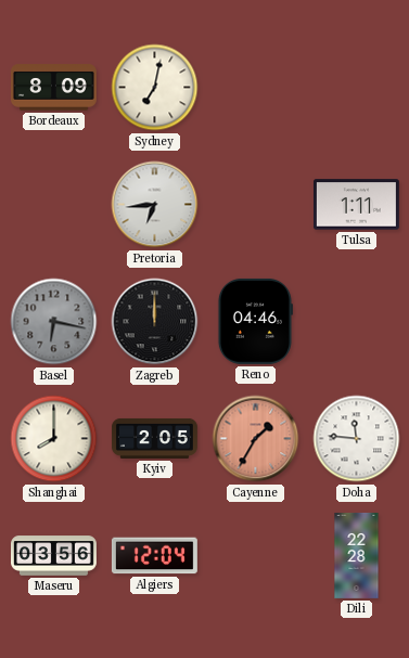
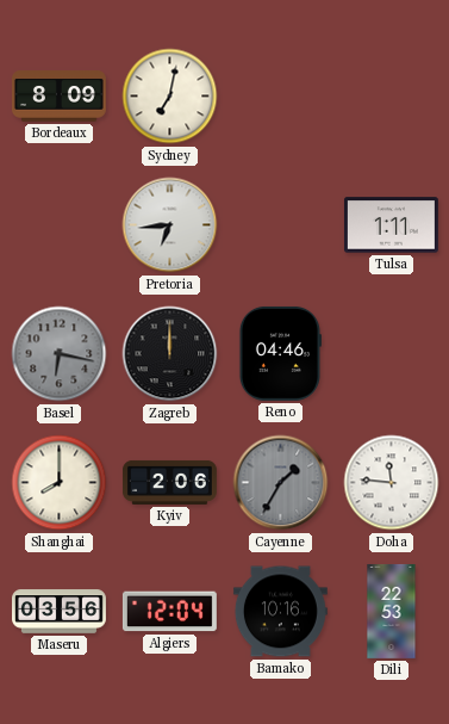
Kyiv: 2:05 -> 2:06 (169, 482)
Cayenne dial: salmon -> grey (281, 483)
Bamako: none -> 10:16 (280, 612)
Dili: 22:28 -> 22:53 (392, 611)
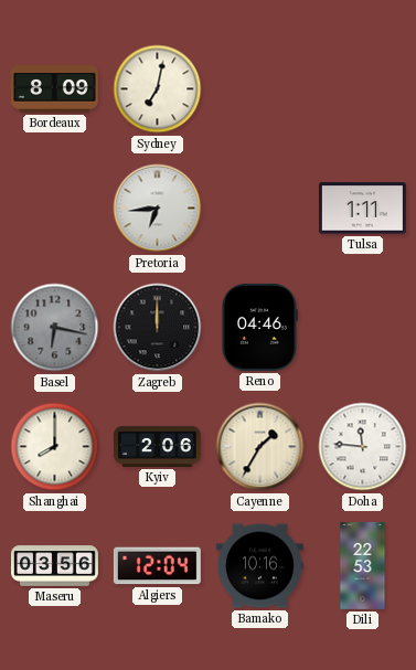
Cayenne dial: grey -> cream (260, 447)
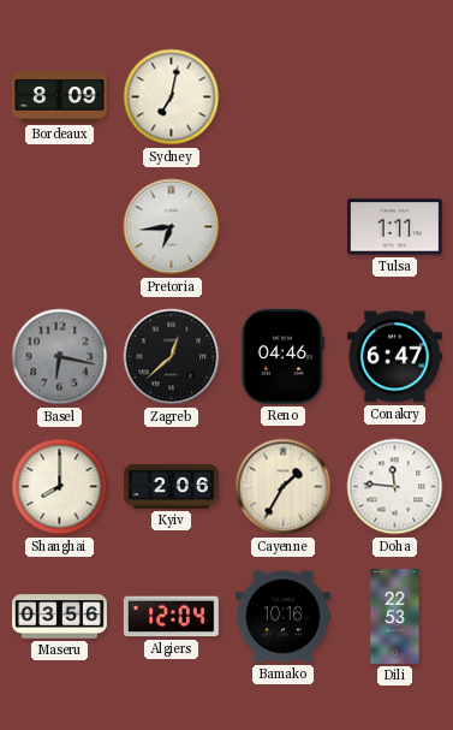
Zagreb: 12:00 -> 12:38 (172, 357)
Conakry: none -> 6:47 (394, 357)
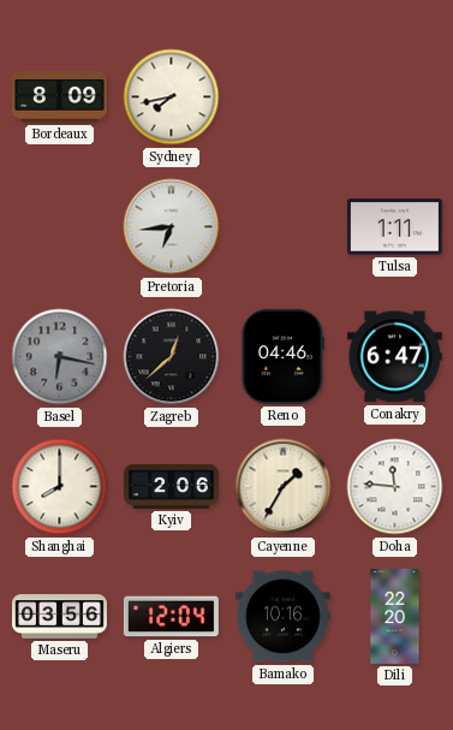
Sydney: 7:02 -> 7:43 (172, 97)
Dili: 22:53 -> 22:20 (395, 616)
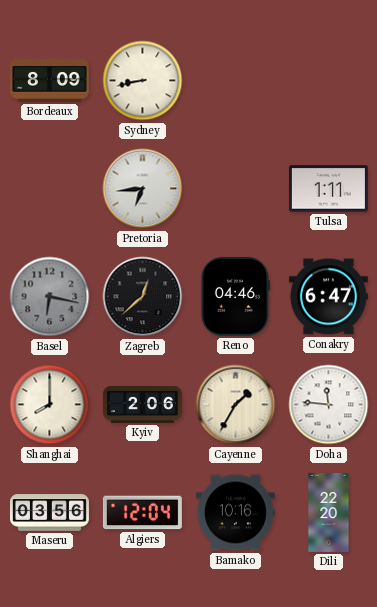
Sydney: 7:43 -> 8:43 (143, 81)
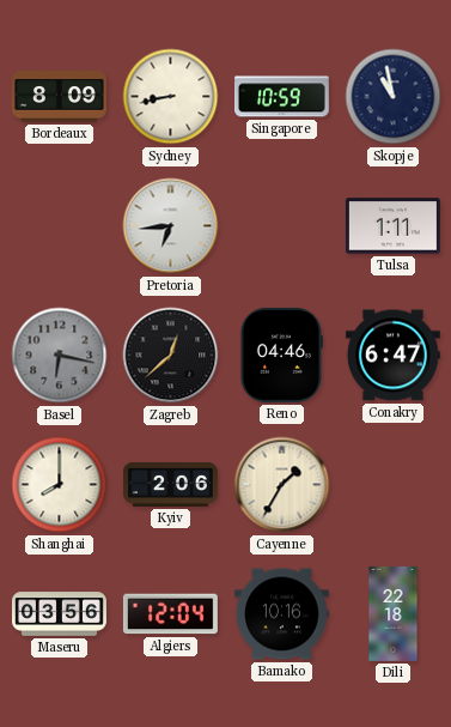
Singapore: none -> 10:59 (281, 97)
Skopje: none -> 10:58 (394, 97)
Doha: 11:46 -> none (329, 405)
Dili: 22:20 -> 22:18 (394, 613)
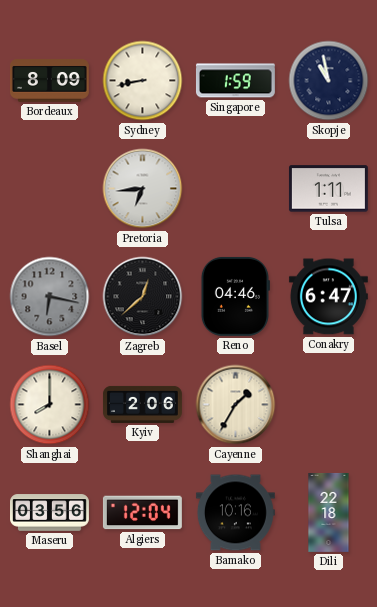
Singapore: 10:59 -> 1:59 (235, 81)
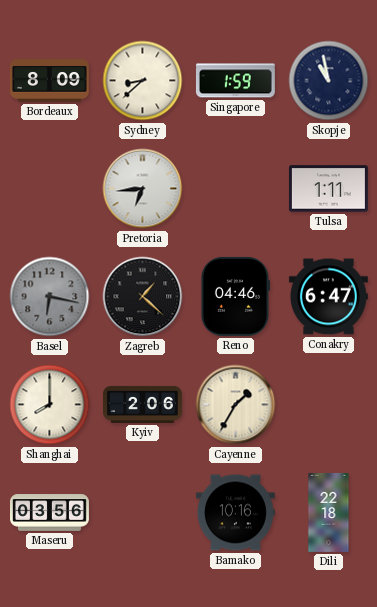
Sydney: 8:43 -> 8:38 (143, 81)
Zagreb: 12:38 -> 1:22 (143, 297)
Algiers: 12:04 -> none (142, 513)
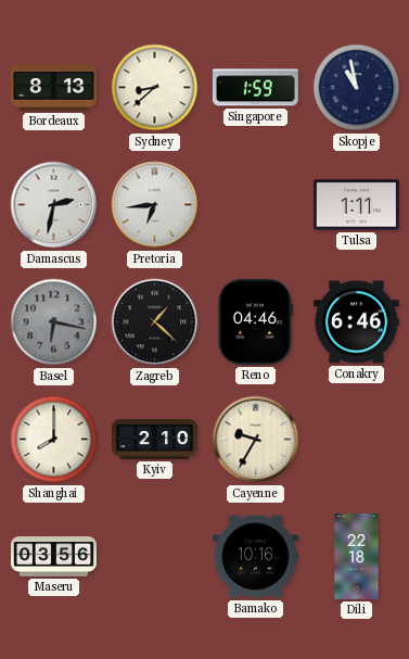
Bordeaux: 8:09 -> 8:13 (53, 88)
Damascus: none -> 2:32 (54, 205)
Conakry: 6:47 -> 6:46 (356, 322)
Kyiv: 2:06 -> 2:10 (154, 439)
Cayenne: 1:35 -> 9:35 (256, 440)
